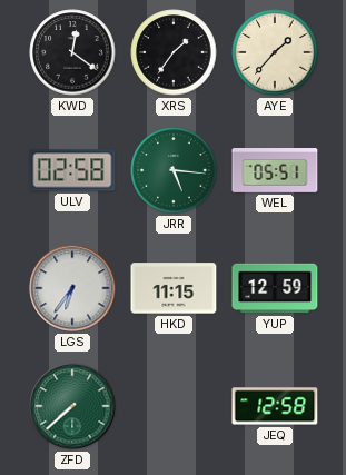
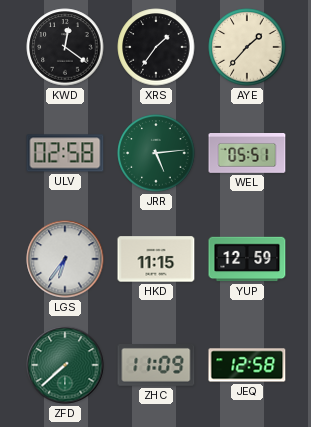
JRR: 5:16 -> 5:14 (156, 153)
ZHC: none -> 11:09 (156, 366)
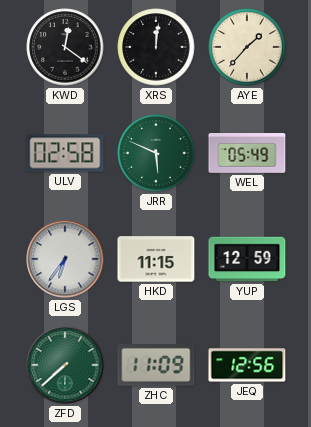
XRS: 1:36 -> 12:01 (156, 47)
JRR: 5:14 -> 5:49 (156, 153)
WEL: 05:51 -> 05:49 (247, 154)
JEQ: 12:58 -> 12:56 (247, 365)
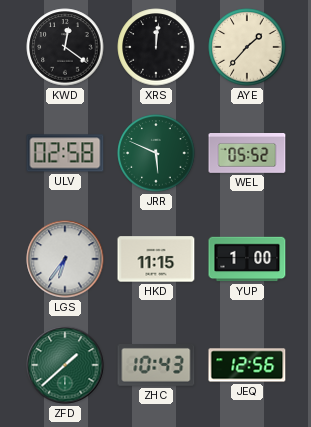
WEL: 05:49 -> 05:52 (247, 154)
YUP: 12:59 -> 1:00 (247, 259)
ZFD: 7:38 -> 1:38 (65, 365)
ZHC: 11:09 -> 10:43 (156, 366)
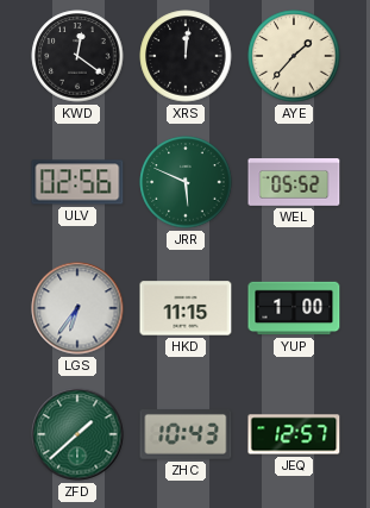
ULV: 02:58 -> 02:56 (77, 182)
JEQ: 12:56 -> 12:57 (294, 434)
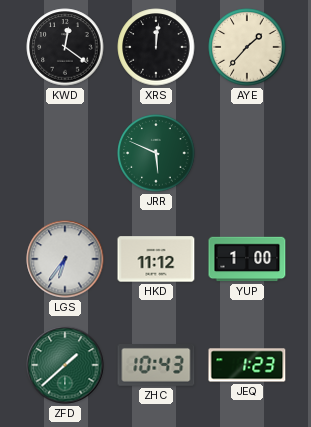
ULV: 02:56 -> none (77, 182)
WEL: 05:52 -> none (294, 183)
HKD: 11:15 -> 11:12 (156, 259)
JEQ: 12:57 -> 1:23 (247, 365)
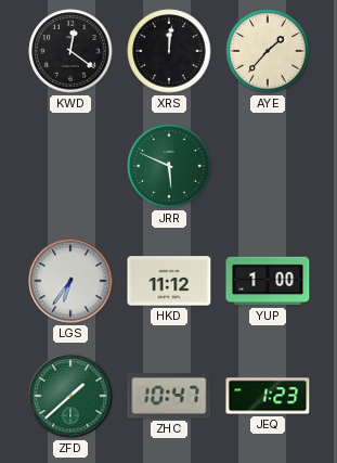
ZHC: 10:43 -> 10:47 (169, 397)
